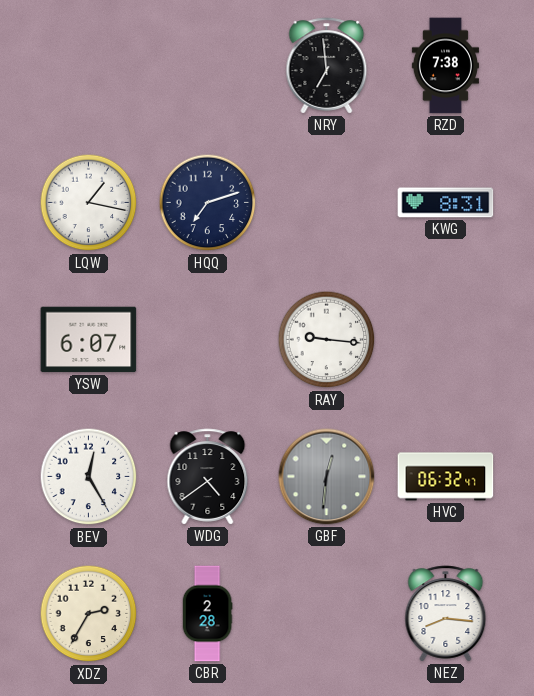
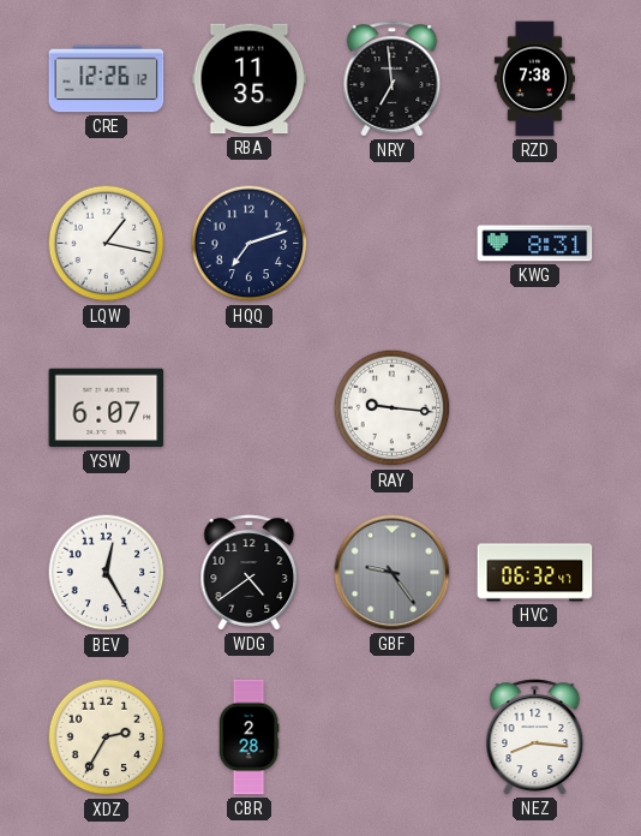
CRE: none -> 12:26 (107, 79)
RBA: none -> 11:35 (250, 79)
GBF: 12:31 -> 9:24 (393, 573)
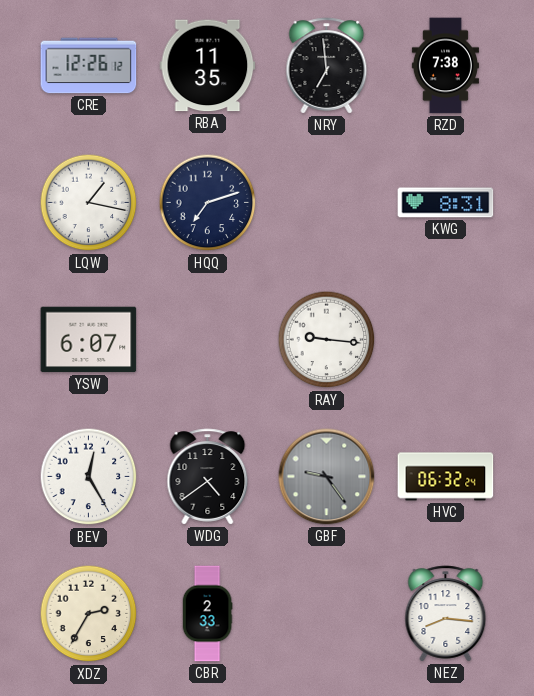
HVC: 06:32:47 -> 06:32:24 (446, 477)
CBR: 2:28 -> 2:33 (207, 614)
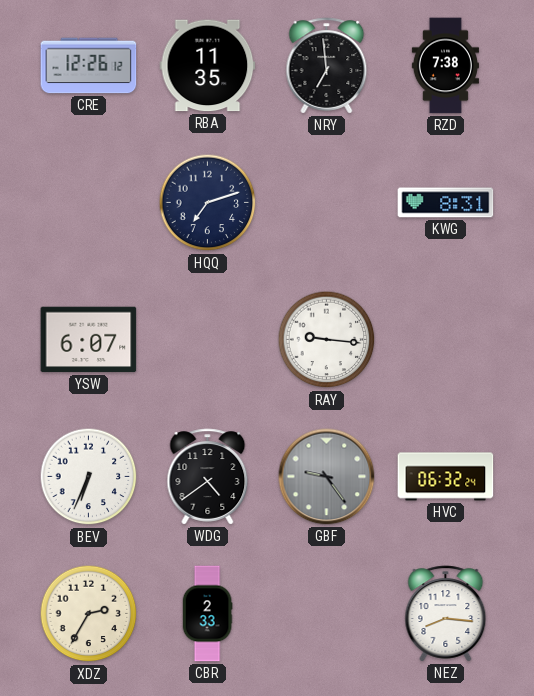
LQW: 1:17 -> none (89, 203)
BEV: 12:25 -> 6:34 (89, 477)
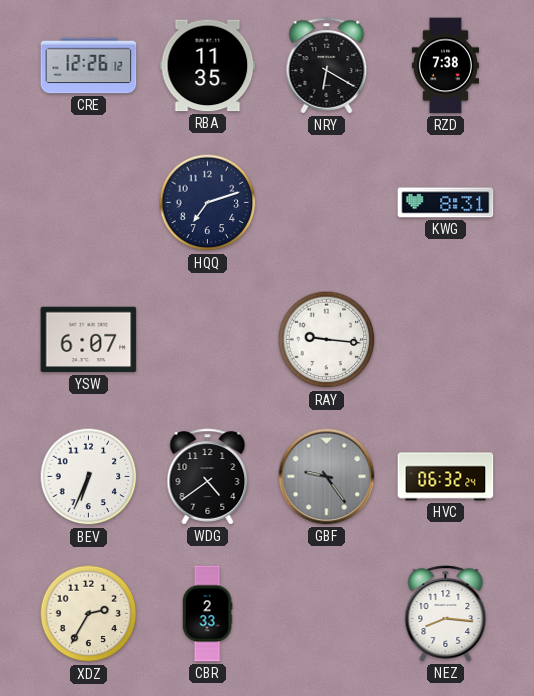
NRY: 6:59 -> 6:20 (327, 66)
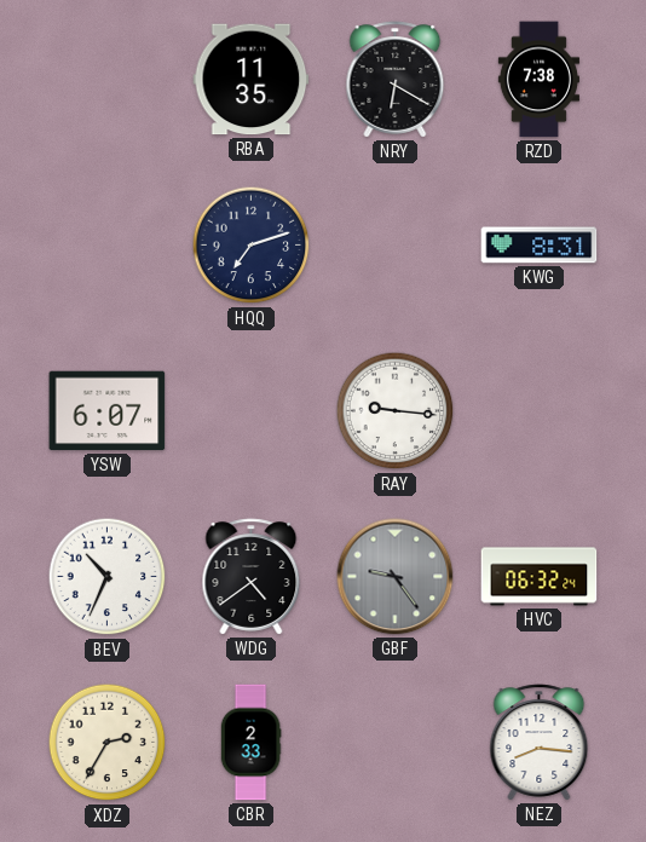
CRE: 12:26 -> none (89, 66)
BEV: 6:34 -> 10:34 (108, 577)
